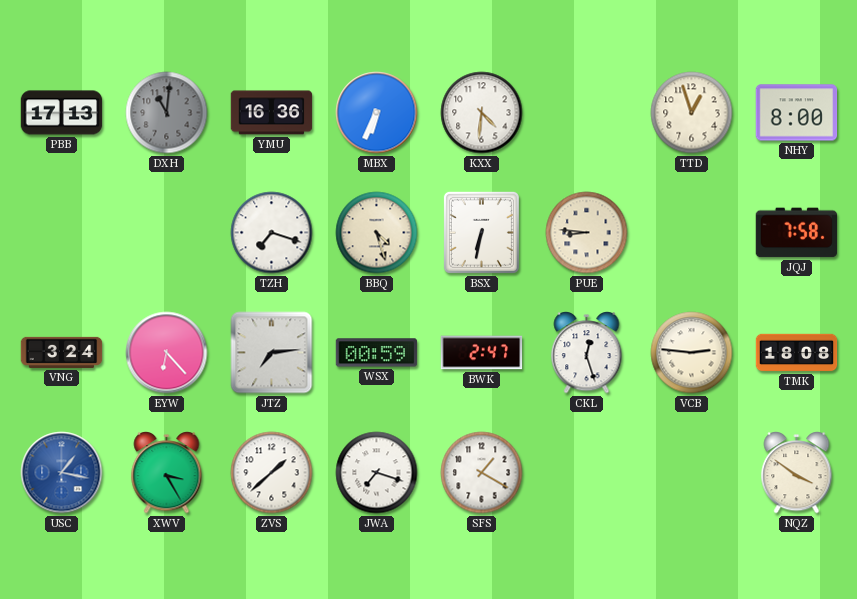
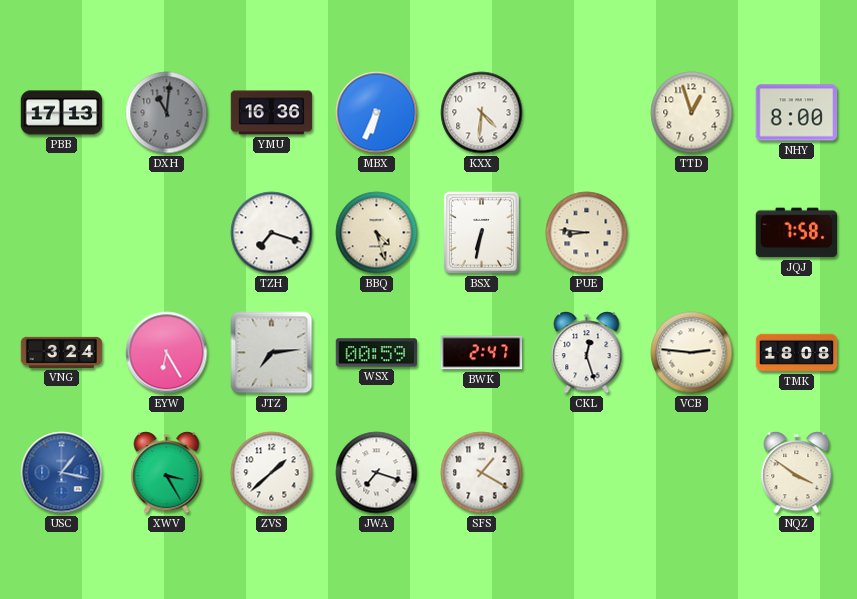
EYW: 6:23 -> 6:25 (167, 353)
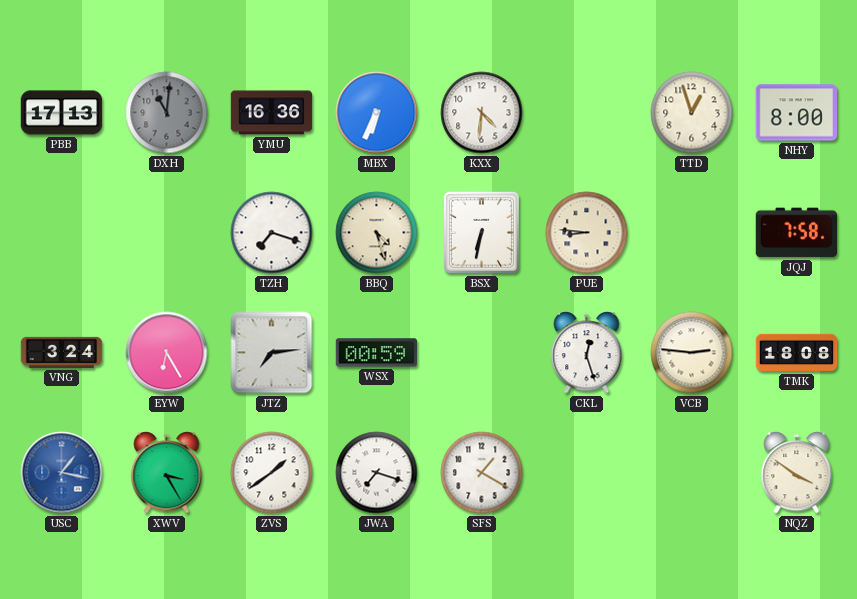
BWK: 2:47 -> none (482, 353)
ZVS: 1:38 -> 1:39 (272, 473)
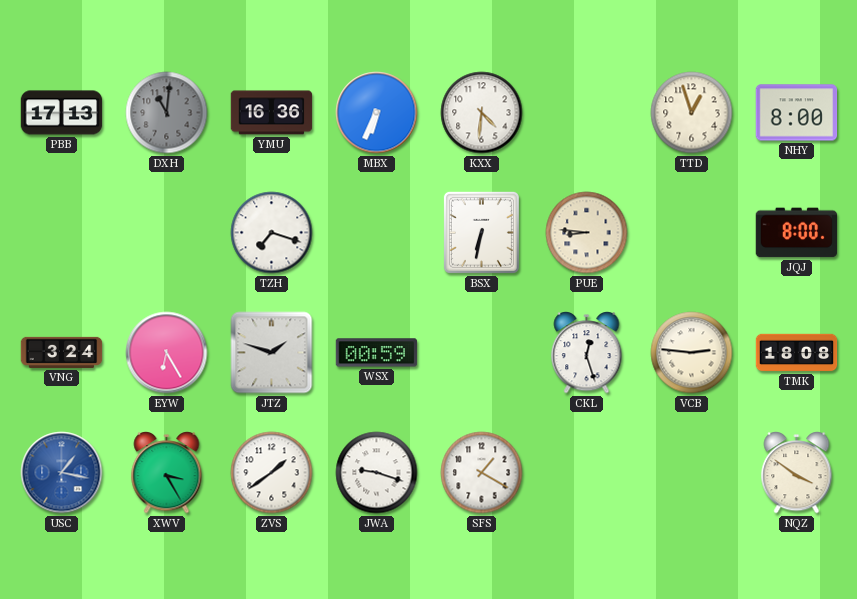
BBQ: 4:27 -> none (377, 233)
JQJ: 7:58 -> 8:00 (797, 233)
JTZ: 7:14 -> 1:48 (272, 353)
JWA: 7:18 -> 9:18 (377, 473)
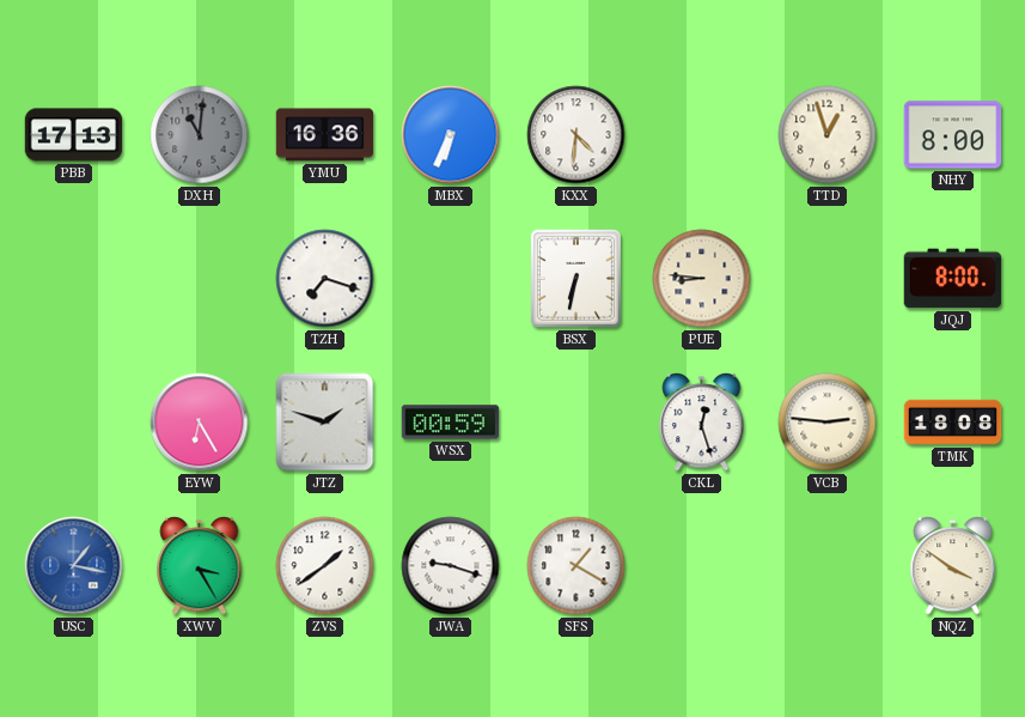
VNG: 3:24 -> none (62, 352)
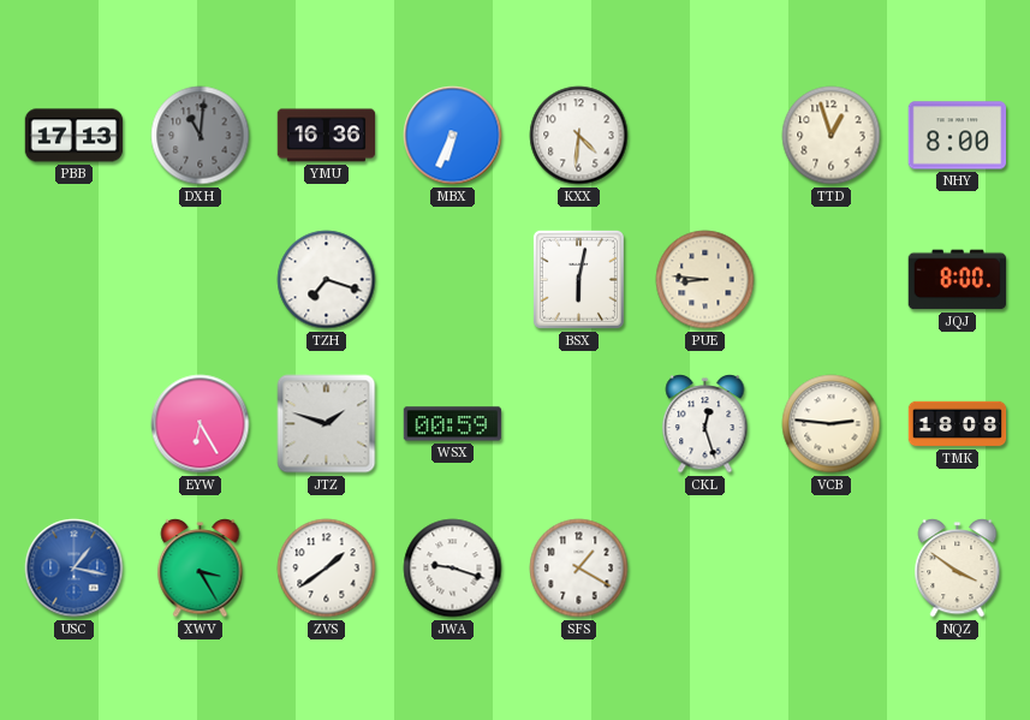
BSX: 6:32 -> 6:02 (578, 279)
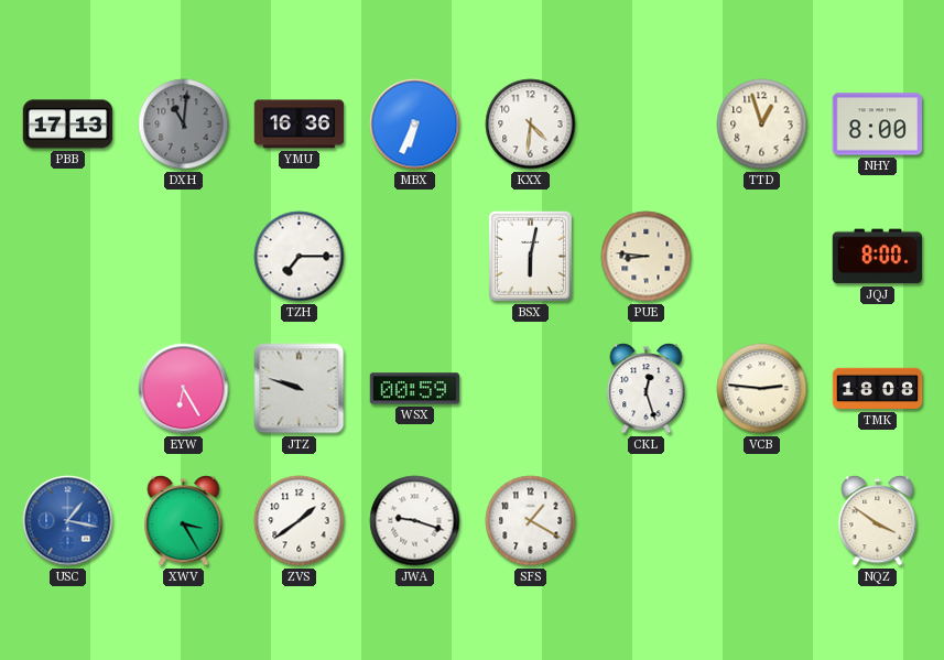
TZH: 7:18 -> 7:15 (300, 257)
JTZ: 1:48 -> 9:48 (300, 389)
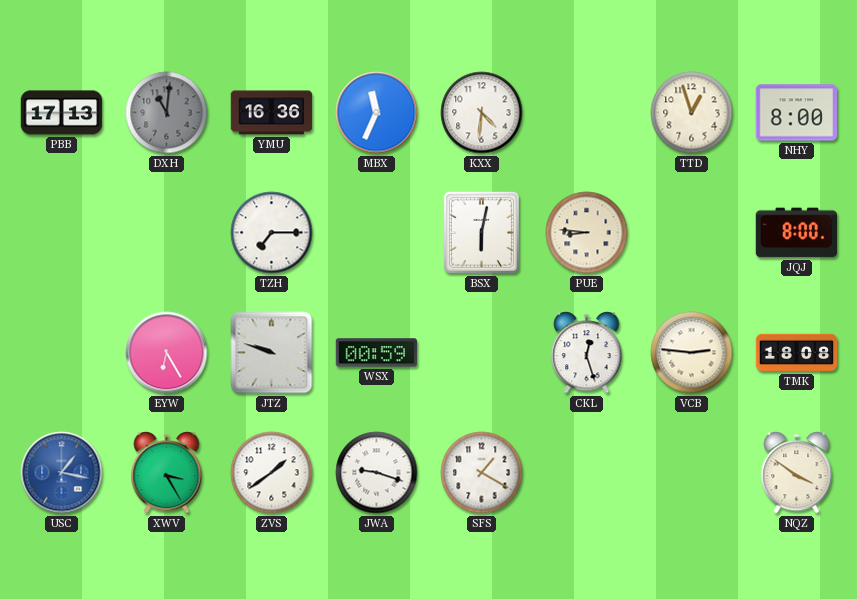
MBX: 6:34 -> 11:34 (377, 113)
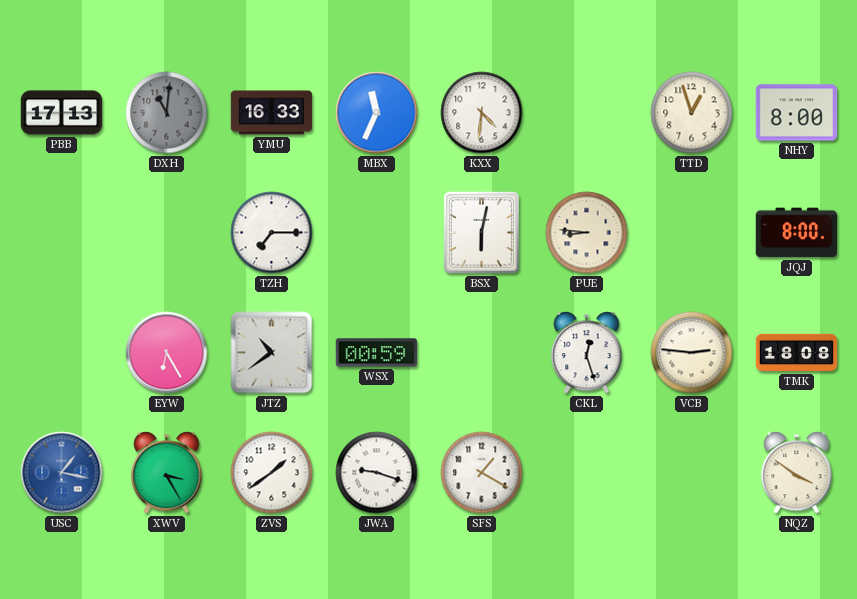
YMU: 16:36 -> 16:33 (272, 113)
JTZ: 9:48 -> 10:39 (272, 353)
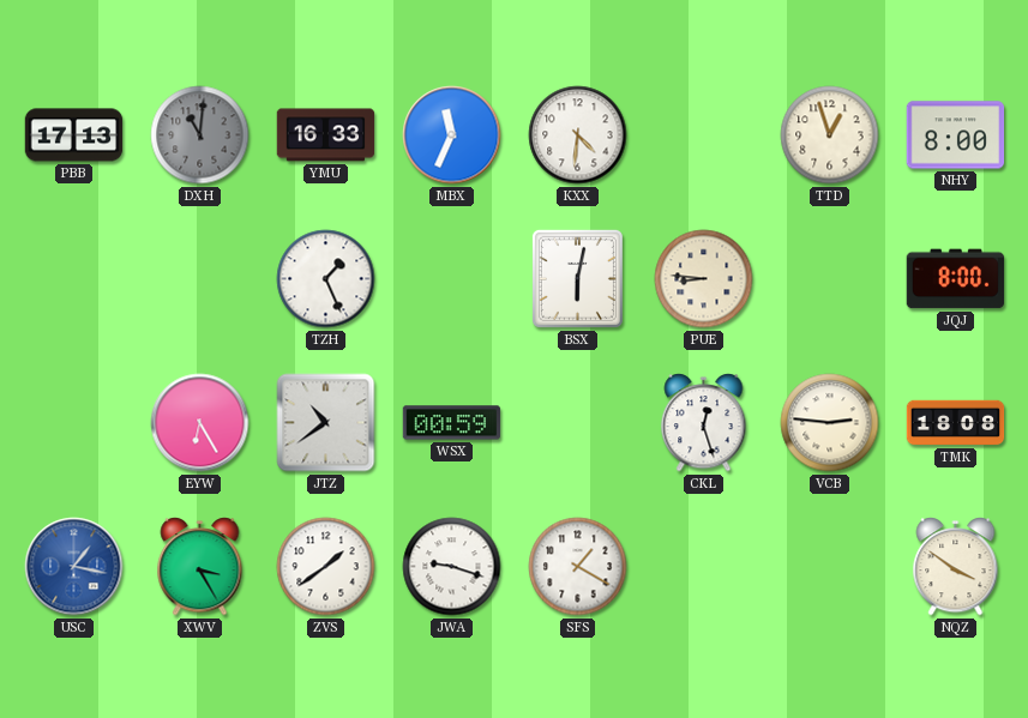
TZH: 7:15 -> 1:26 (326, 279)
